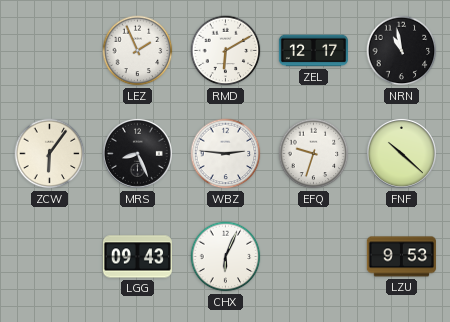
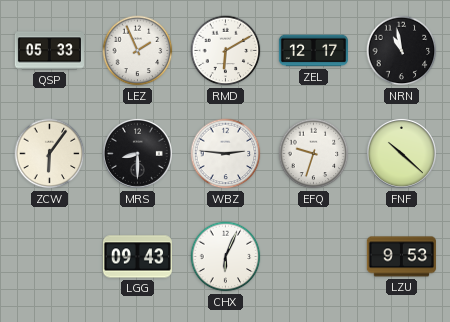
QSP: none -> 05:33 (49, 51)
MRS: 8:26 -> 8:30 (137, 153)
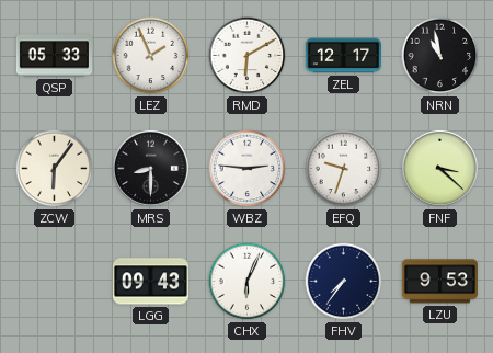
FNF: 10:22 -> 3:22 (439, 168)
FHV: none -> 7:36 (344, 282)
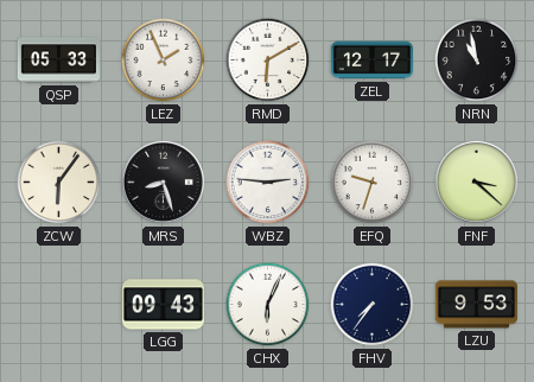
MRS: 8:30 -> 8:27 (163, 182)
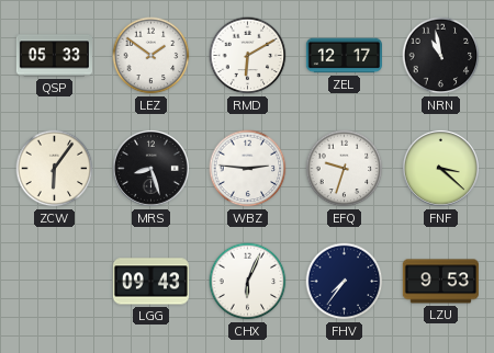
LEZ: 1:56 -> 1:51 (151, 56)
